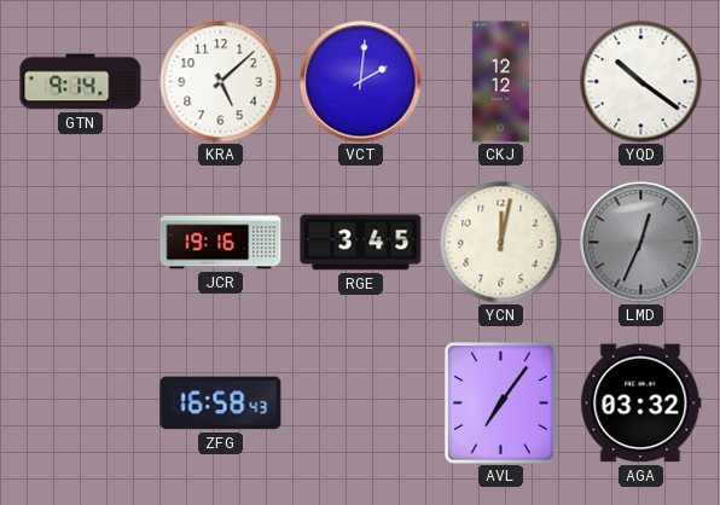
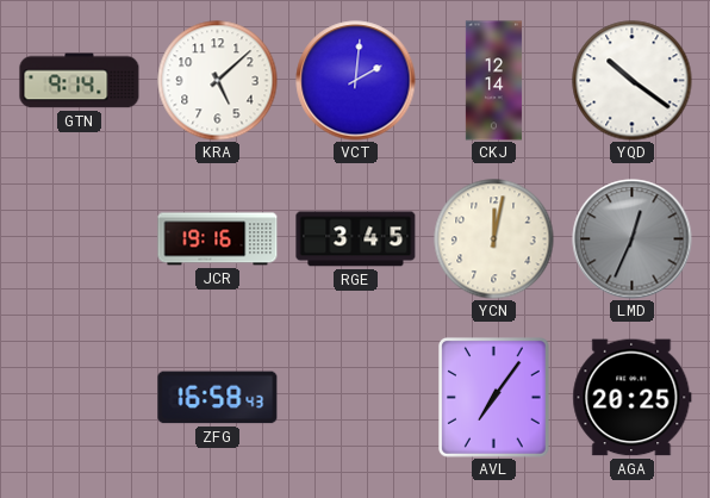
CKJ: 12:12 -> 12:14 (493, 81)
AGA: 03:32 -> 20:25 (633, 398)
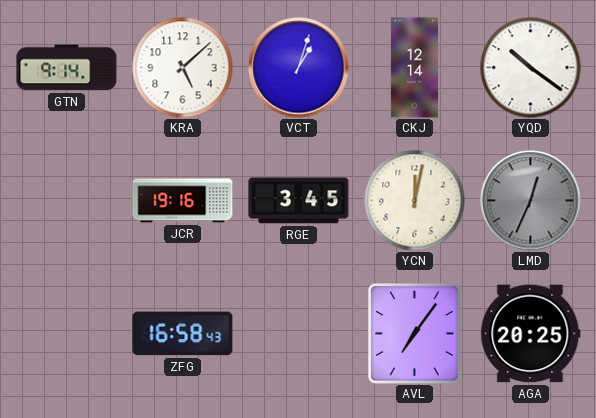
VCT: 2:01 -> 1:03 (299, 68)
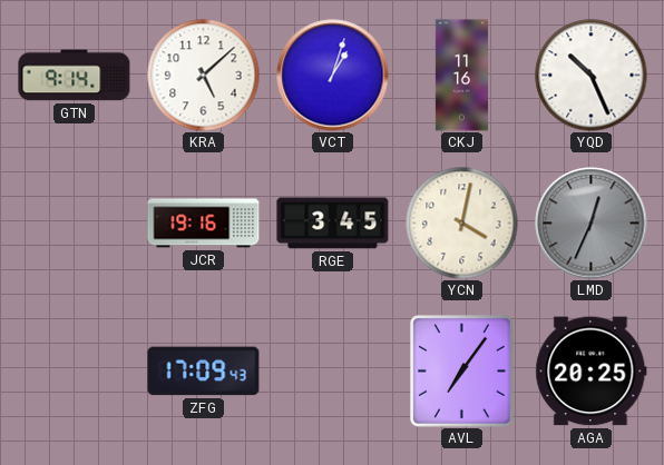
CKJ: 12:14 -> 11:16 (461, 76)
YQD: 10:21 -> 10:26 (592, 76)
YCN: 12:02 -> 4:02 (462, 224)
ZFG: 16:58 -> 17:09 (204, 372)
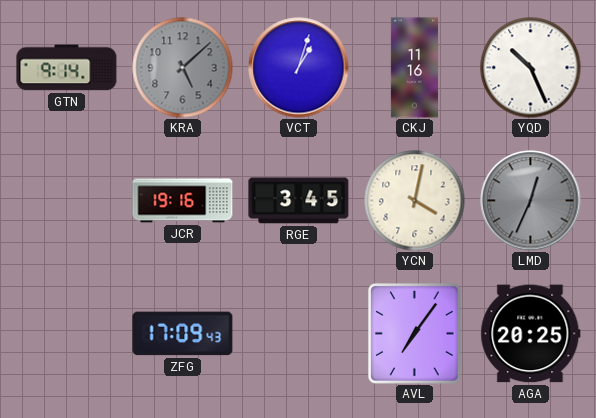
KRA dial: white -> grey (183, 68)
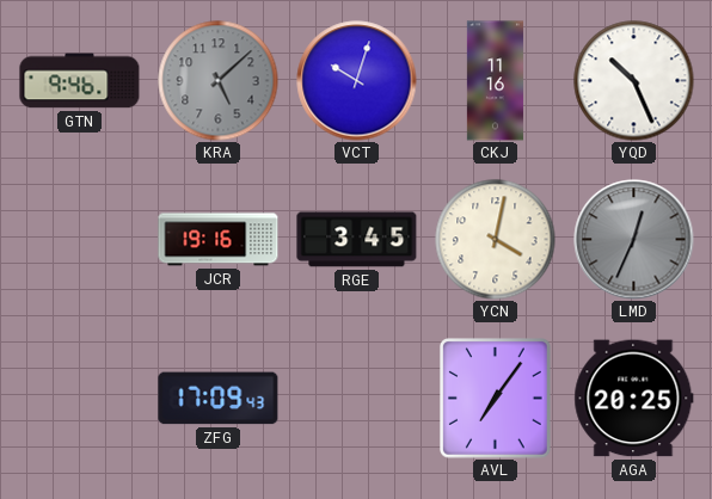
GTN: 9:14 -> 9:46 (80, 81)
VCT: 1:03 -> 10:03 (357, 81)
